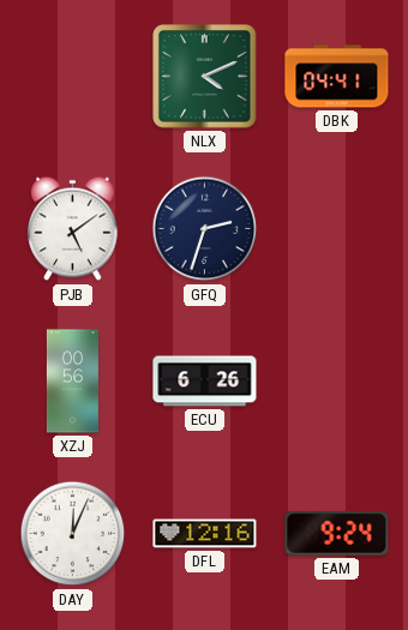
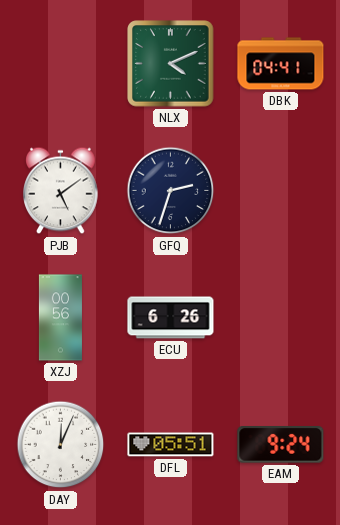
DFL: 12:16 -> 05:51 (171, 445)
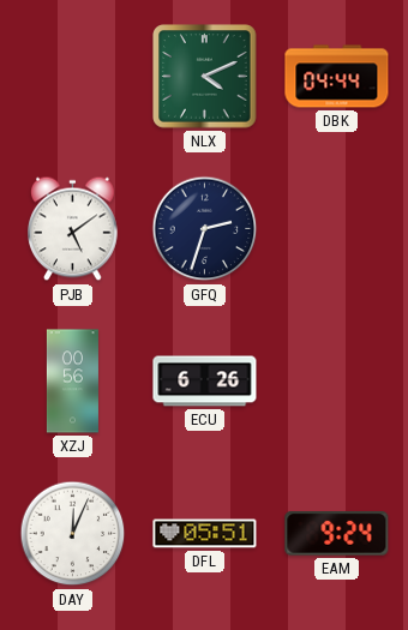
DBK: 04:41 -> 04:44 (337, 77)
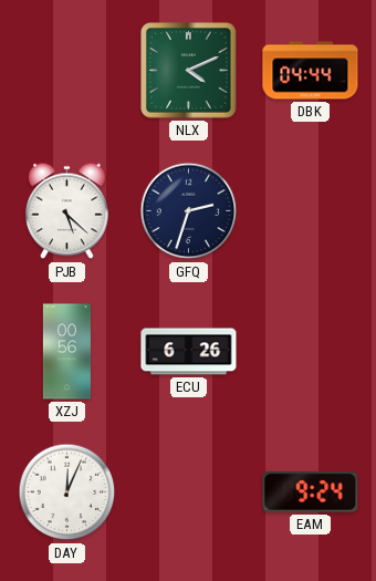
PJB: 5:09 -> 5:22 (67, 211)
DFL: 05:51 -> none (205, 534)
